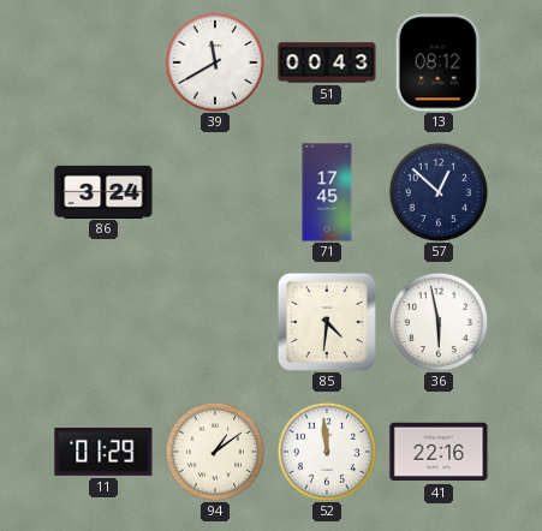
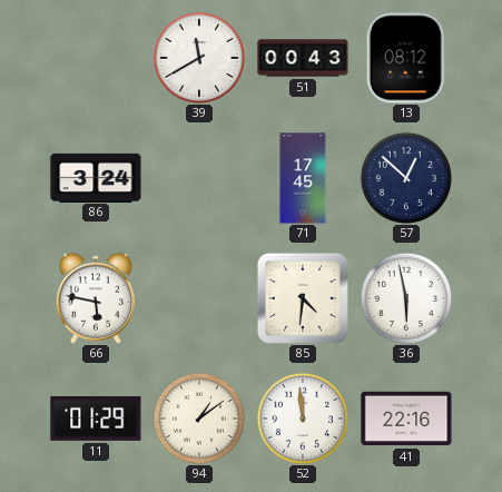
66: none -> 5:47 (95, 298)
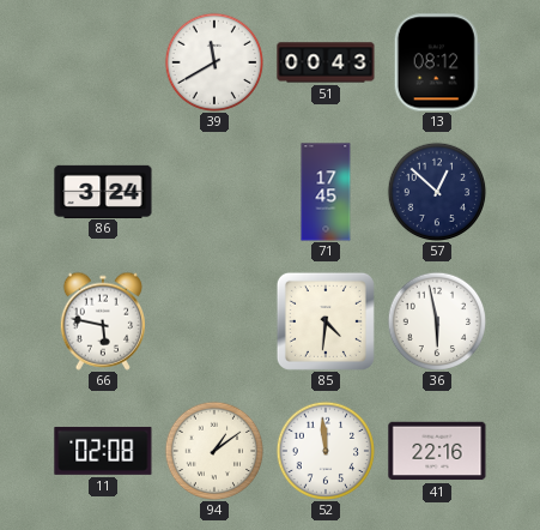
11: 01:29 -> 02:08 (103, 451)
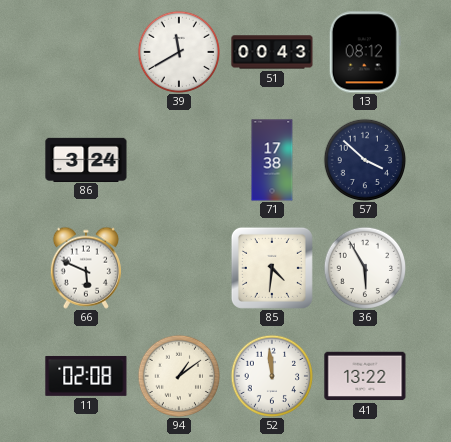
71: 17:45 -> 17:38 (272, 160)
57: 12:52 -> 3:52 (365, 160)
66: 5:47 -> 5:49 (85, 268)
36: 5:58 -> 5:55 (365, 268)
41: 22:16 -> 13:22 (365, 376)
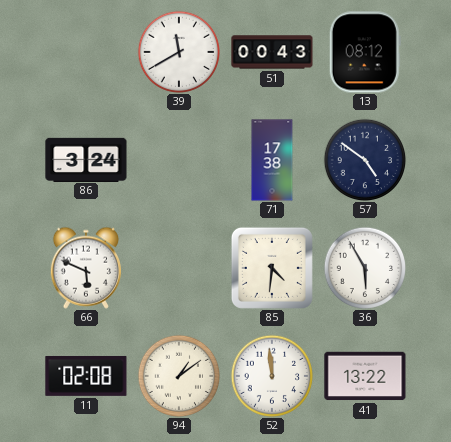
57: 3:52 -> 4:51 (365, 160)
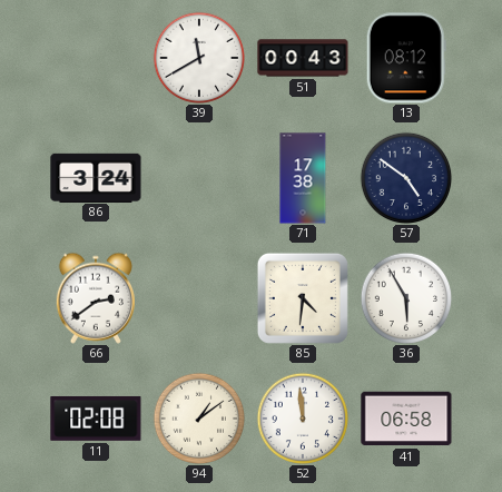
66: 5:49 -> 2:39 (95, 298)
41: 13:22 -> 06:58 (406, 419)
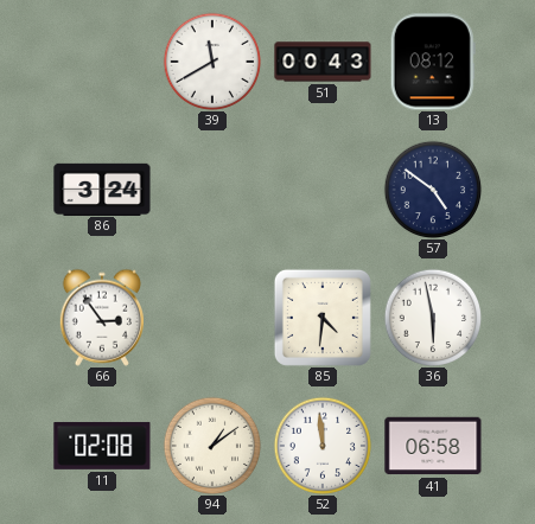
71: 17:38 -> none (303, 178)
66: 2:39 -> 2:54 (101, 318)
36: 5:55 -> 5:58 (433, 318)
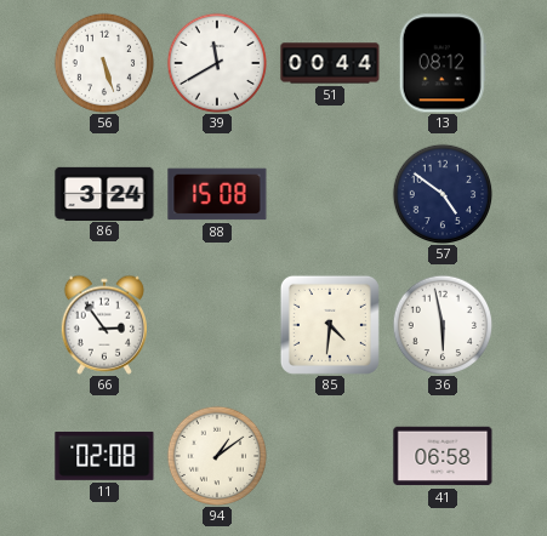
56: none -> 5:27 (104, 63)
51: 00:43 -> 00:44 (330, 63)
88: none -> 15:08 (217, 194)
52: 11:59 -> none (323, 446)
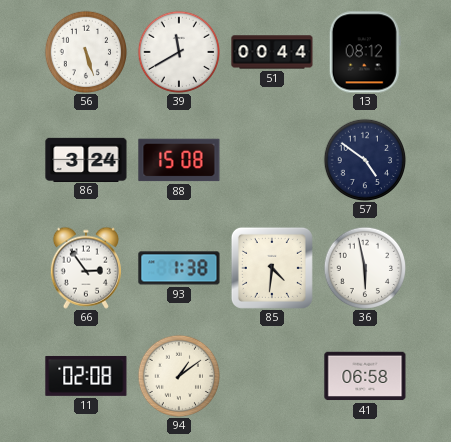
93: none -> 1:38 (179, 268)
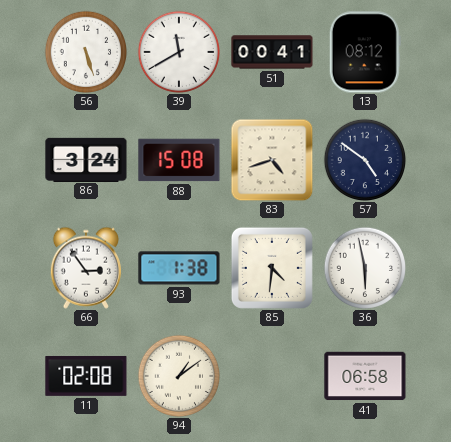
51: 00:44 -> 00:41 (272, 52)
83: none -> 4:42 (272, 160)
